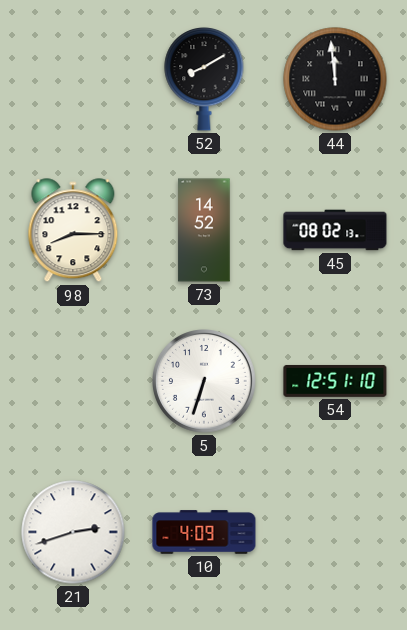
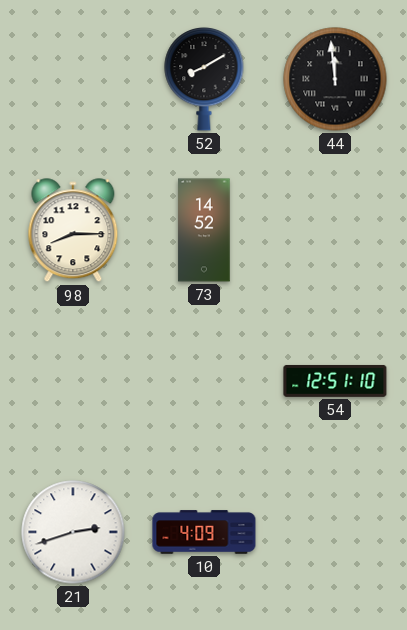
45: 08:02 -> none (335, 230)
5: 6:33 -> none (205, 382)
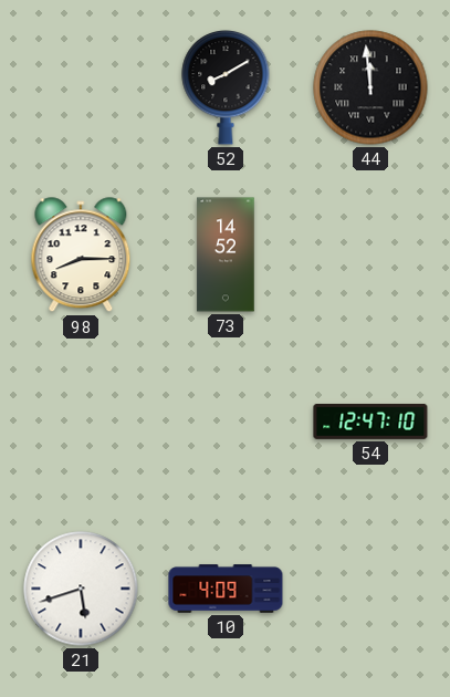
54: 12:51 -> 12:47 (370, 422)
21: 2:42 -> 5:42 (81, 589)
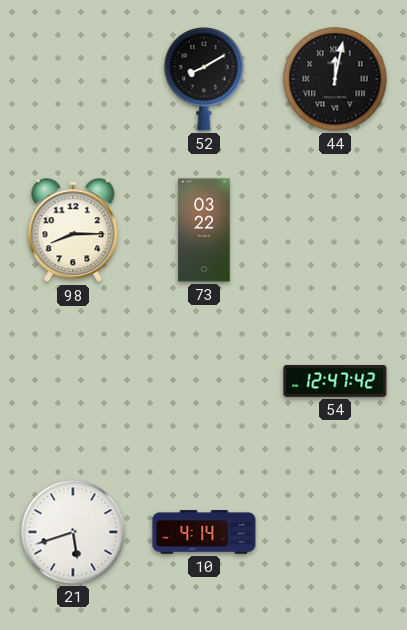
44: 11:59 -> 12:02 (335, 79)
73: 14:52 -> 03:22 (204, 230)
54: 12:47:10 -> 12:47:42 (335, 381)
10: 4:09 -> 4:14 (204, 532)
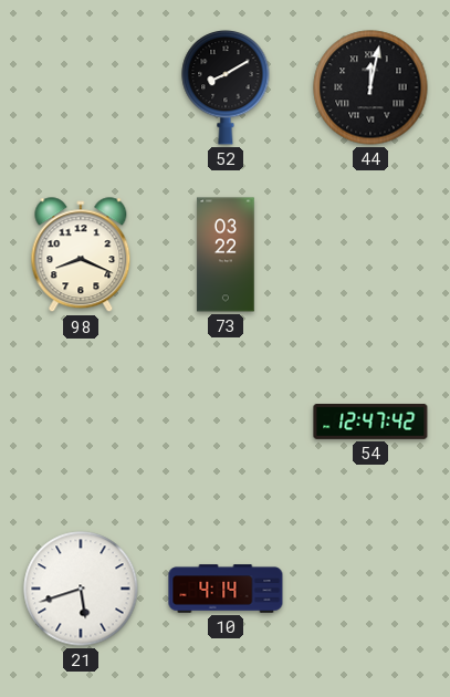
98: 8:15 -> 8:19 (81, 256)
